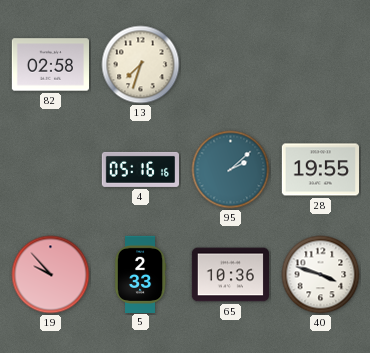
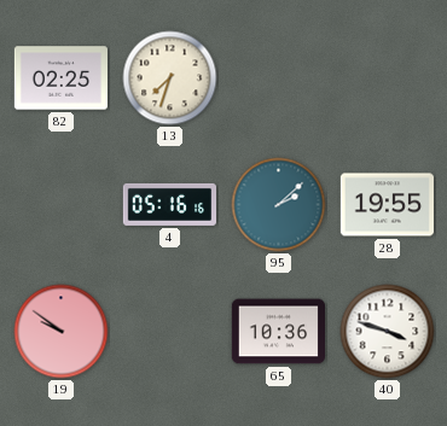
82: 02:58 -> 02:25 (60, 78)
19: 9:53 -> 9:51 (62, 332)
5: 2:33 -> none (140, 274)
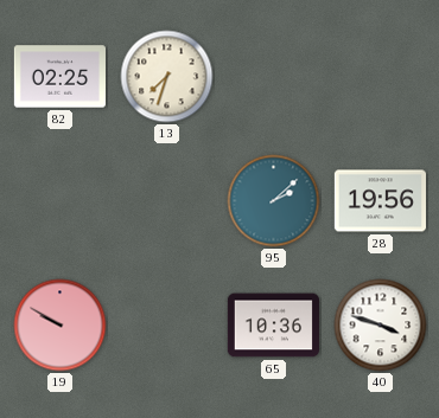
4: 05:16 -> none (169, 204)
28: 19:55 -> 19:56 (380, 201)
19: 9:51 -> 9:50 (61, 326)
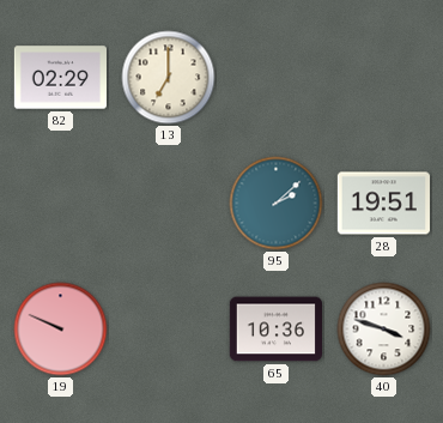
82: 02:25 -> 02:29 (60, 78)
13: 7:33 -> 7:00 (169, 78)
28: 19:56 -> 19:51 (383, 204)
19: 9:50 -> 9:49 (61, 330)
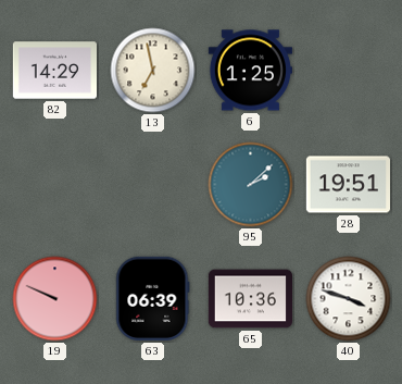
82: 02:29 -> 14:29 (54, 71)
13: 7:00 -> 6:58 (153, 71)
6: none -> 1:25 (250, 71)
63: none -> 06:39 (153, 298)
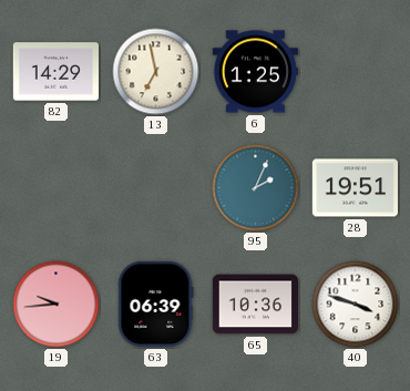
95: 2:08 -> 2:04 (256, 188)
19: 9:49 -> 9:44 (57, 305)
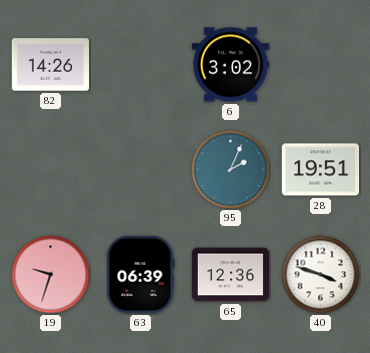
82: 14:29 -> 14:26 (50, 65)
13: 6:58 -> none (156, 72)
6: 1:25 -> 3:02 (230, 65)
19: 9:44 -> 9:33 (51, 275)
65: 10:36 -> 12:36 (230, 275)
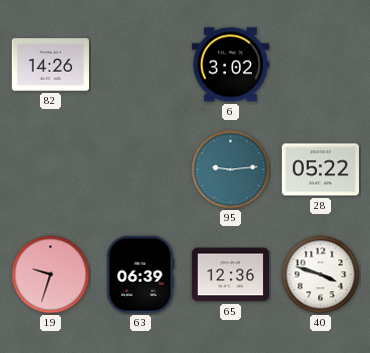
95: 2:04 -> 9:14 (231, 170)
28: 19:51 -> 05:22 (320, 170)
